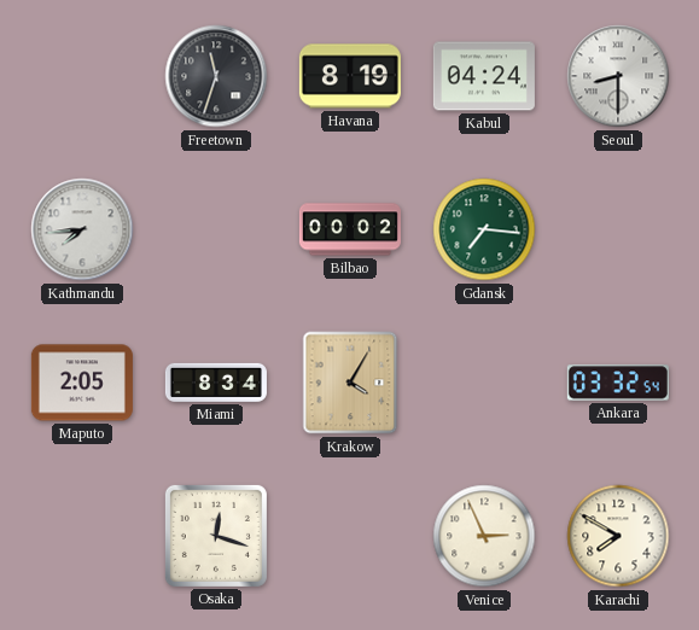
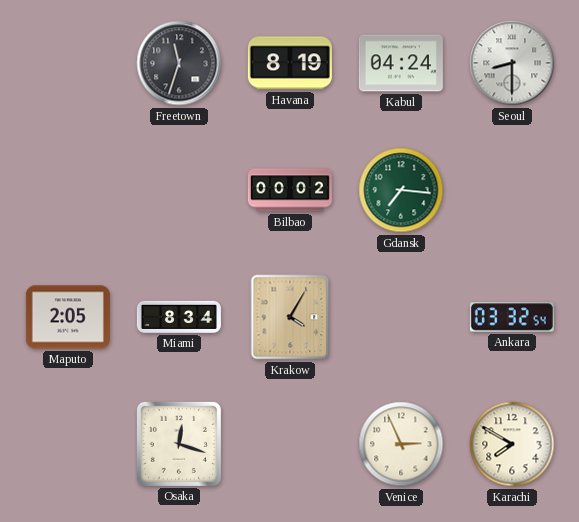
Kathmandu: 7:44 -> none (82, 229)
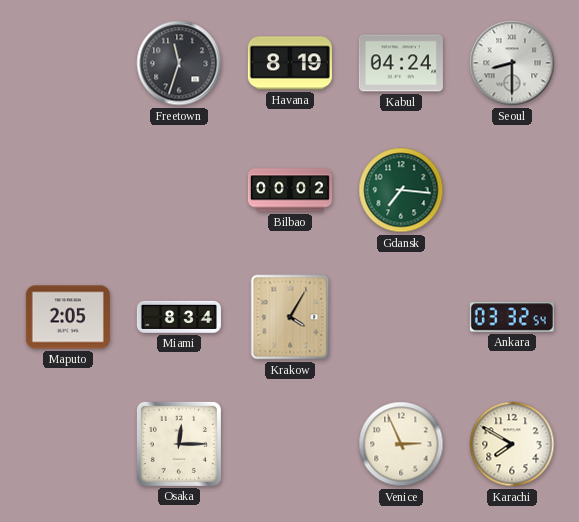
Osaka: 12:18 -> 12:15 (179, 444)
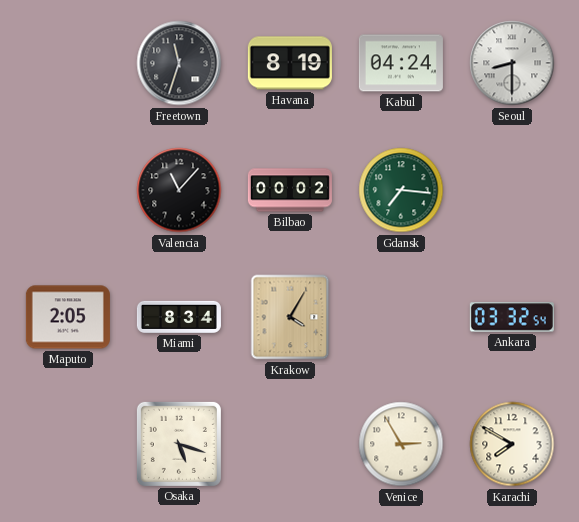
Valencia: none -> 11:07 (179, 190)
Osaka: 12:15 -> 5:18 (179, 444)
Venice: 2:56 -> 2:55 (401, 444)
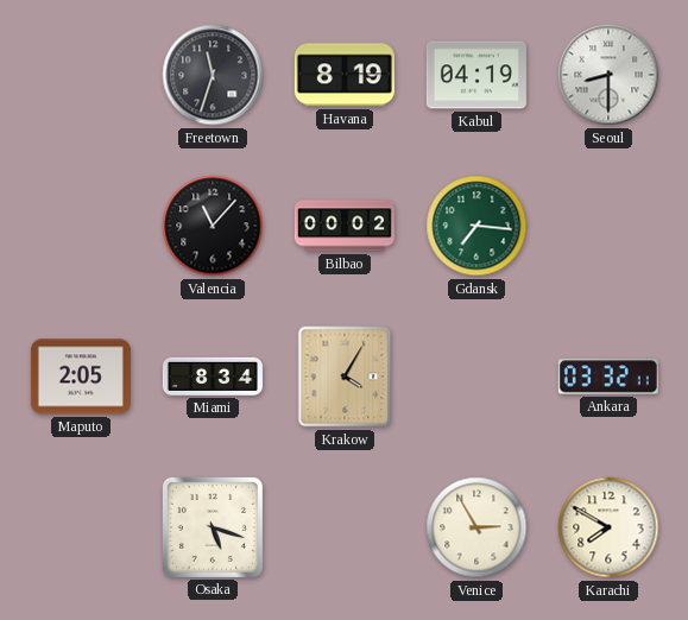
Kabul: 04:24 -> 04:19 (476, 75)
Ankara: 03:32:54 -> 03:32:11 (608, 377)
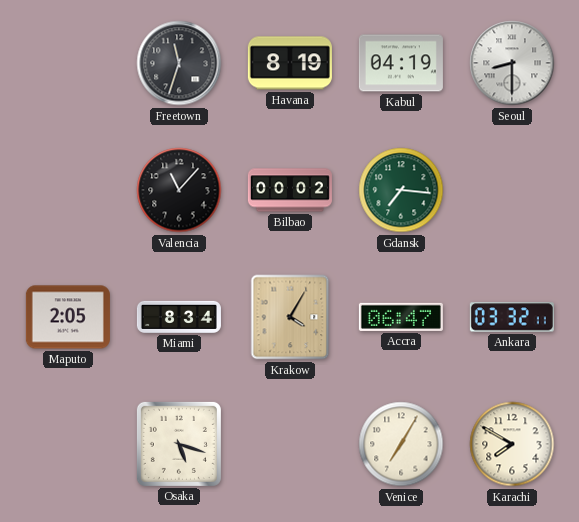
Accra: none -> 06:47 (401, 317)
Venice: 2:55 -> 7:05 (401, 444)
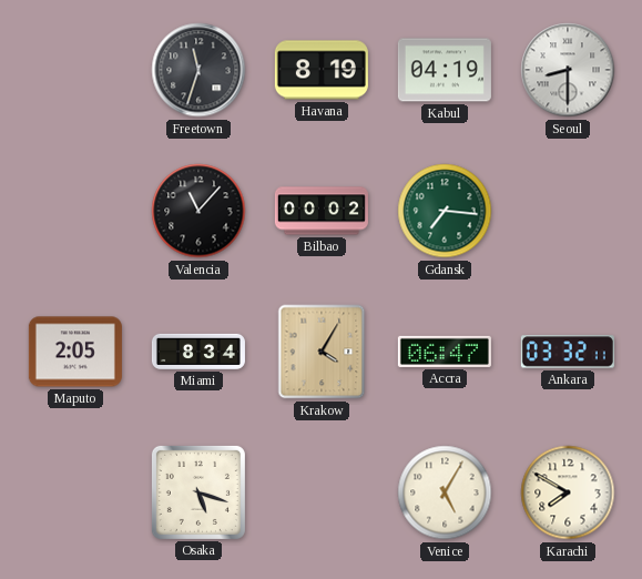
Venice: 7:05 -> 5:05 (445, 492)
